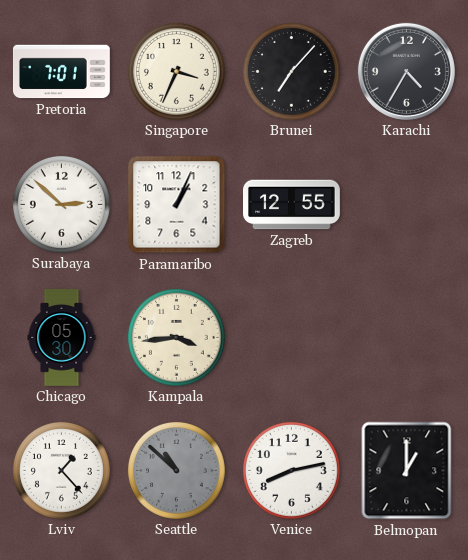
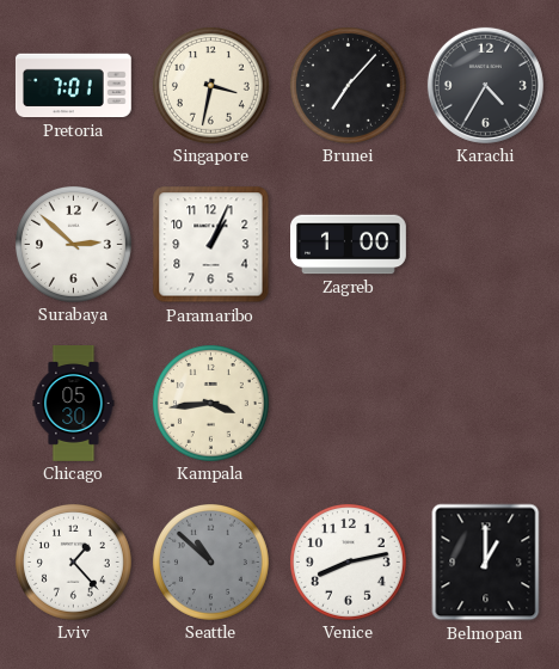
Singapore: 3:34 -> 3:32 (210, 85)
Zagreb: 12:55 -> 1:00 (349, 245)
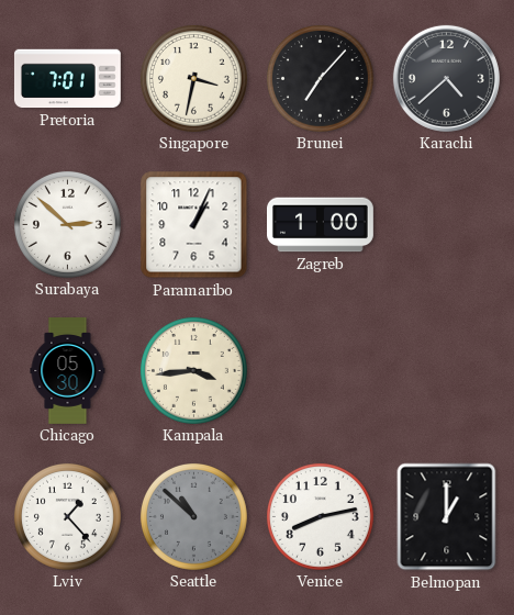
Karachi: 4:35 -> 4:38 (446, 78)
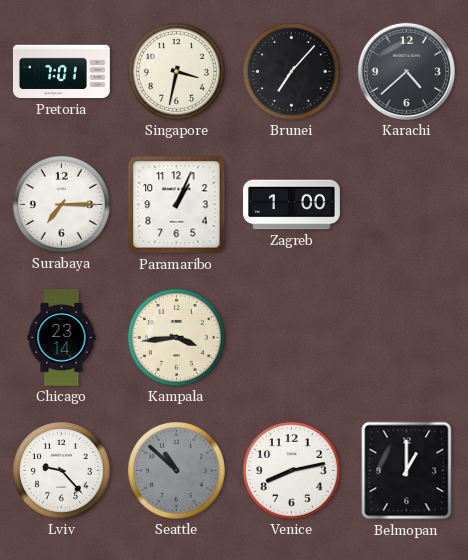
Surabaya: 2:52 -> 7:15 (61, 204)
Chicago: 05:30 -> 23:14 (62, 338)
Lviv: 1:23 -> 9:23 (61, 470)
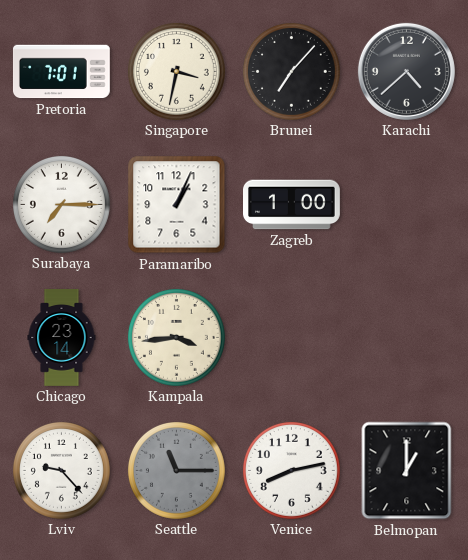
Seattle: 10:52 -> 11:15 (176, 470)
